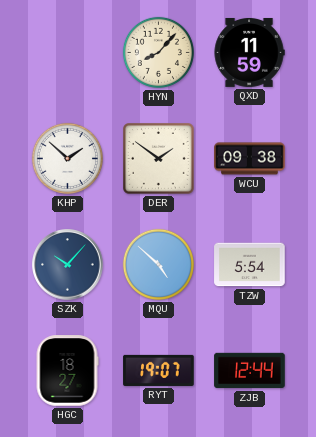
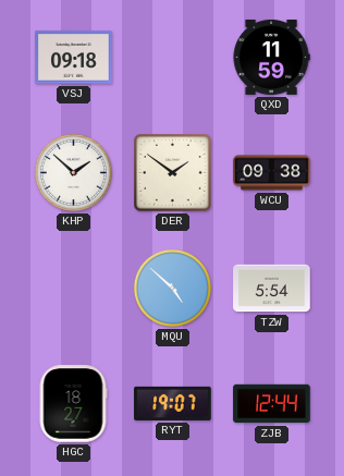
VSJ: none -> 09:18 (74, 58)
HYN: 8:07 -> none (158, 52)
SZK: 10:07 -> none (68, 265)
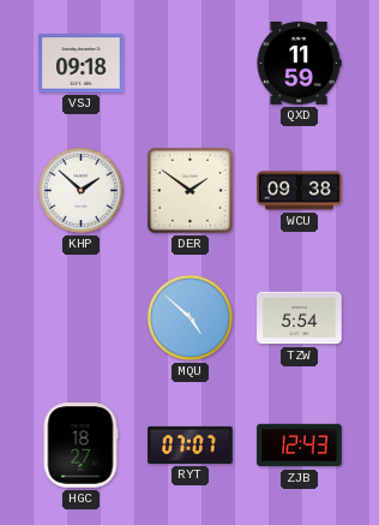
RYT: 19:07 -> 07:07 (191, 445)
ZJB: 12:44 -> 12:43 (300, 446)
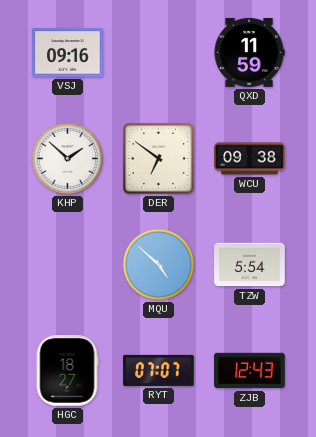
VSJ: 09:18 -> 09:16 (68, 53)
DER: 1:51 -> 6:51 (159, 159)
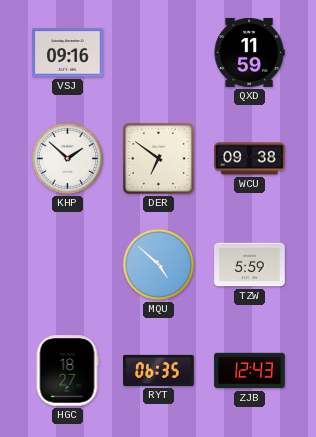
TZW: 5:54 -> 5:59 (250, 265)
RYT: 07:07 -> 06:35 (159, 370)
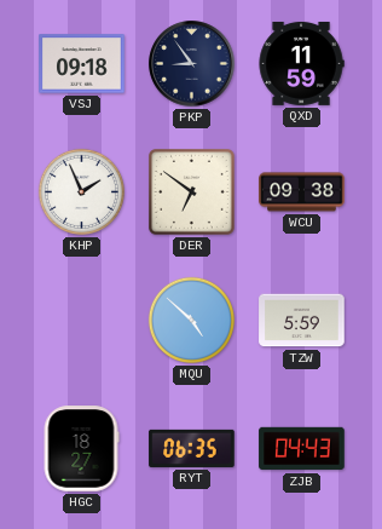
VSJ: 09:16 -> 09:18 (82, 64)
PKP: none -> 8:54 (192, 64)
KHP: 1:52 -> 1:56 (81, 191)
ZJB: 12:43 -> 04:43 (302, 449)
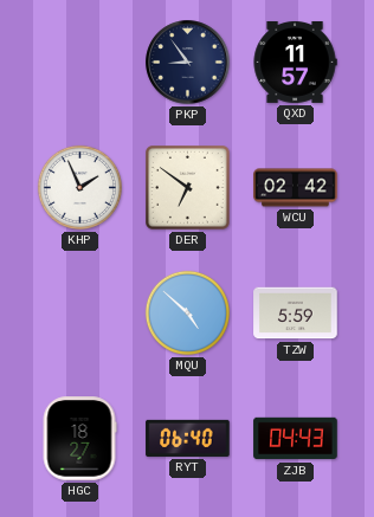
VSJ: 09:18 -> none (82, 64)
QXD: 11:59 -> 11:57 (295, 62)
WCU: 09:38 -> 02:42 (296, 188)
RYT: 06:35 -> 06:40 (188, 438)
